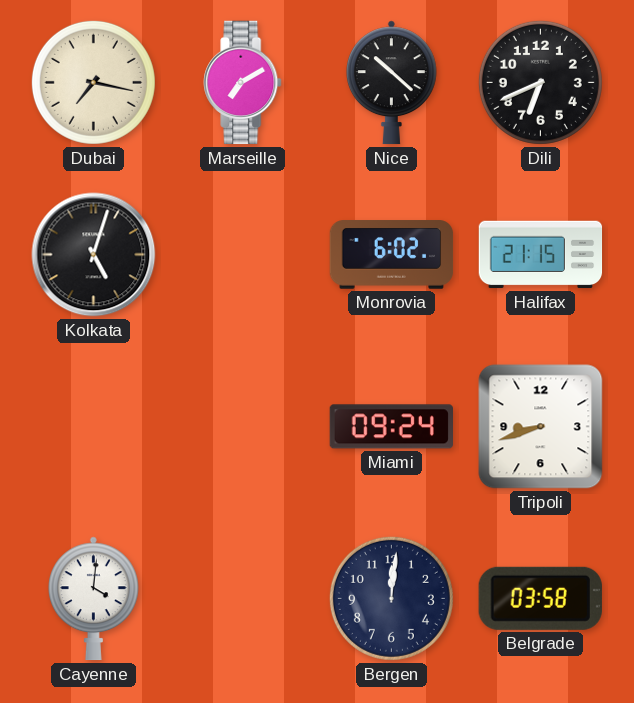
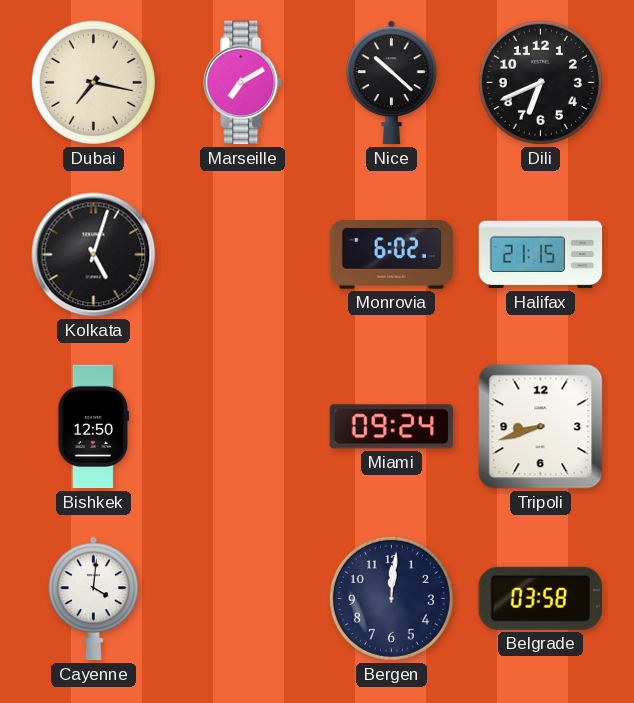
Bishkek: none -> 12:50 (93, 427)
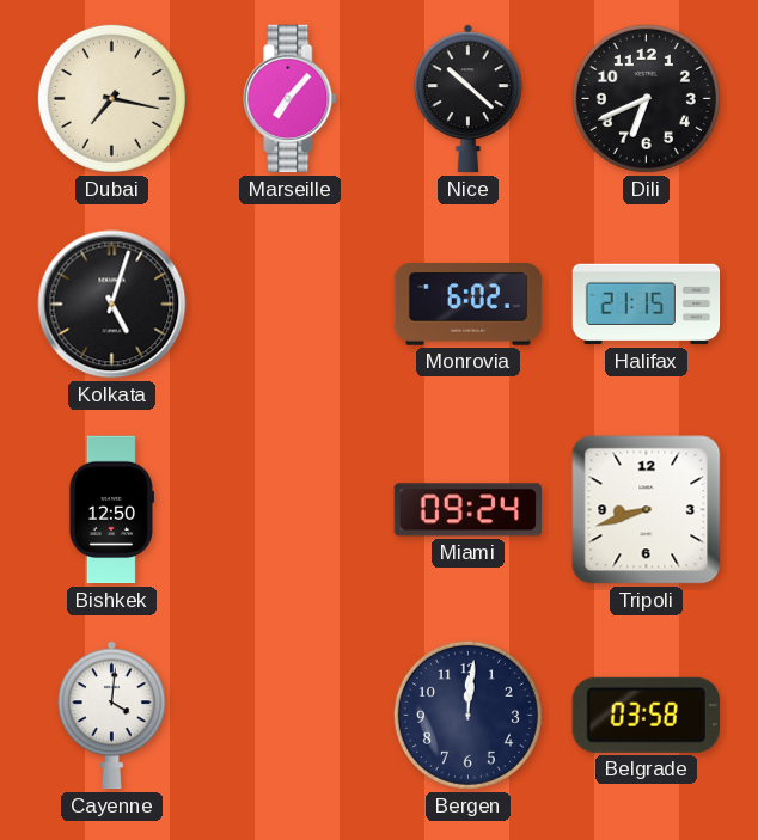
Marseille: 7:10 -> 7:07 (291, 99)
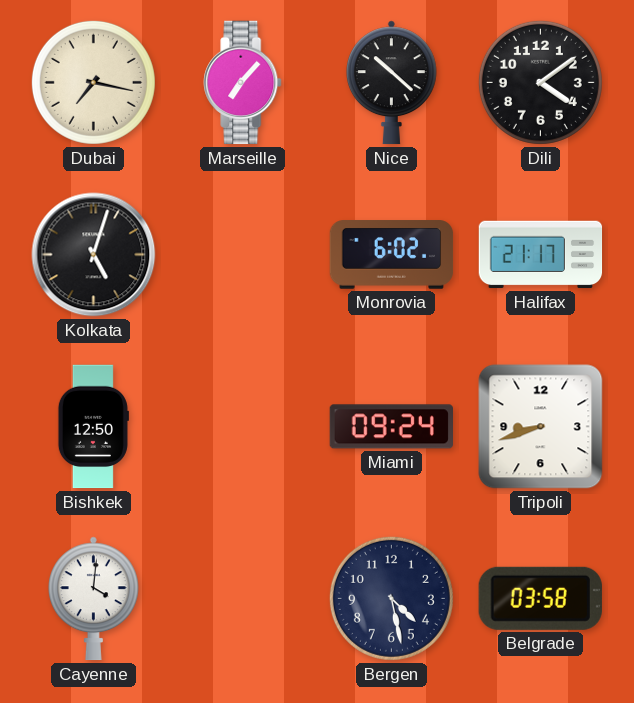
Dili: 6:41 -> 4:09 (540, 82)
Halifax: 21:15 -> 21:17 (541, 255)
Bergen: 12:01 -> 4:28 (391, 598)
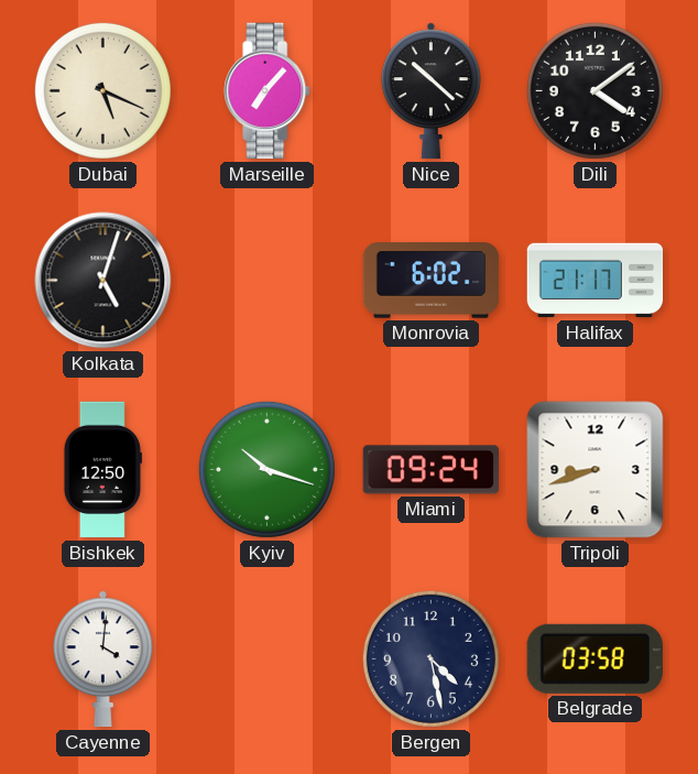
Dubai: 7:17 -> 5:19 (102, 90)
Kyiv: none -> 10:18 (266, 469)
